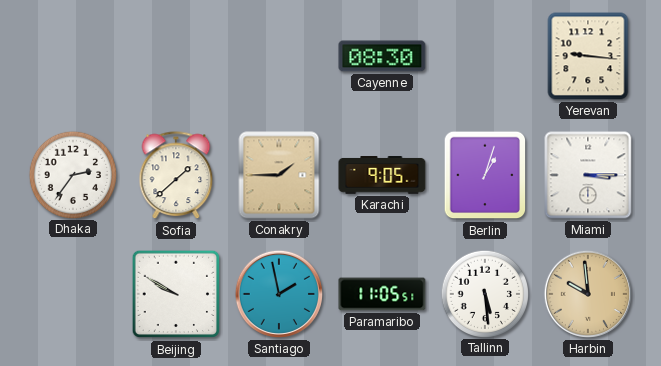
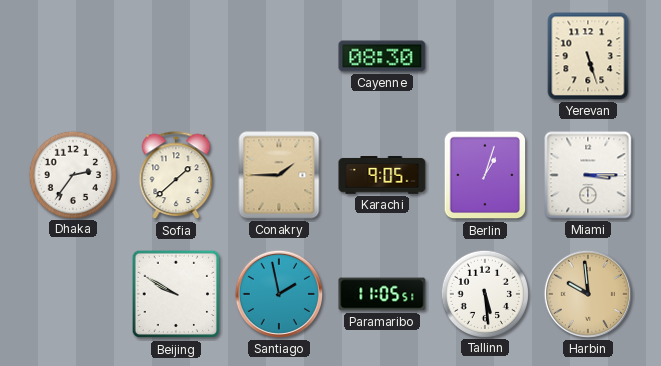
Yerevan: 9:16 -> 5:27 (588, 56)
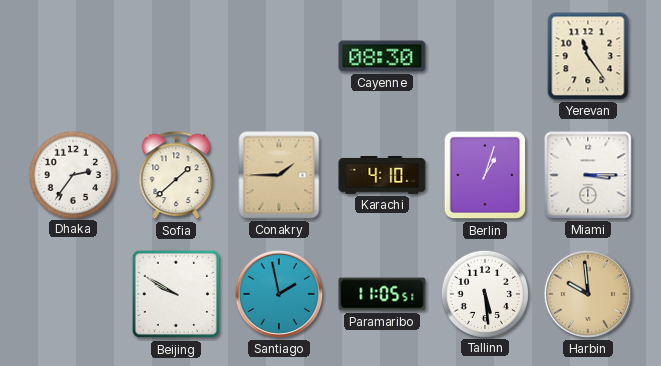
Yerevan: 5:27 -> 11:24 (588, 56)
Karachi: 9:05 -> 4:10 (382, 176)
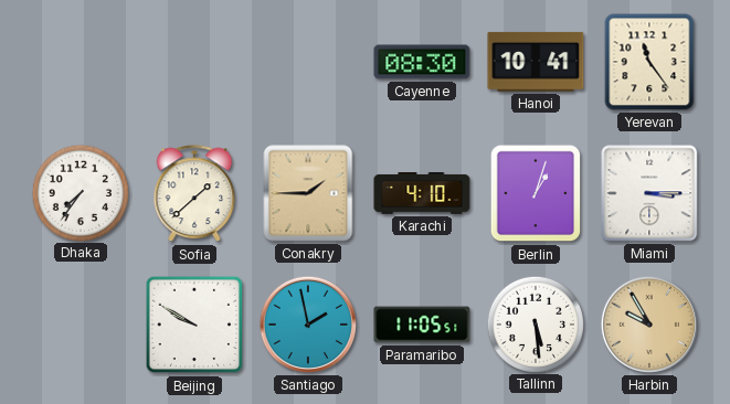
Hanoi: none -> 10:41 (536, 62)
Dhaka: 2:36 -> 7:36 (80, 192)
Harbin: 9:59 -> 9:55 (649, 325)
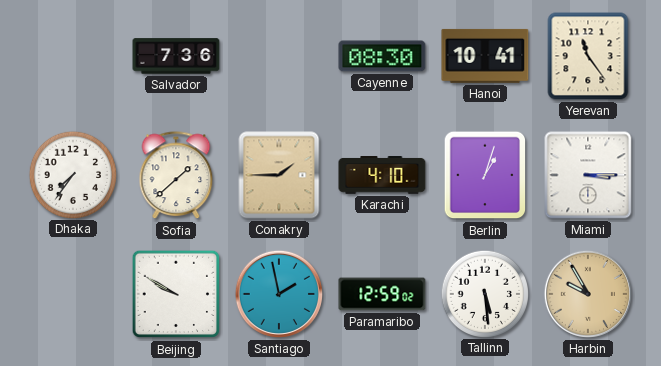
Salvador: none -> 7:36 (176, 56)
Paramaribo: 11:05 -> 12:59 (382, 294)
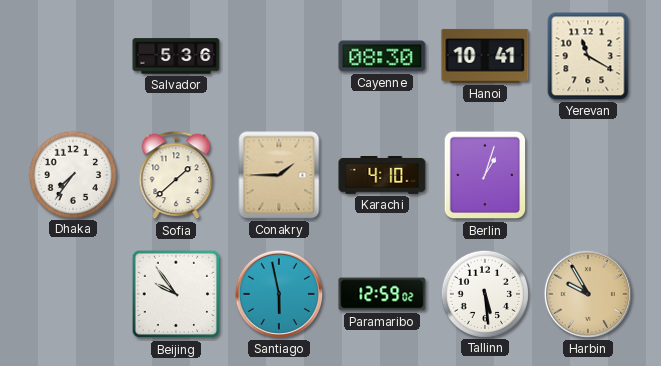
Salvador: 7:36 -> 5:36 (176, 56)
Yerevan: 11:24 -> 11:20 (588, 56)
Miami: 3:15 -> none (588, 175)
Beijing: 9:50 -> 9:54 (176, 294)
Santiago: 1:58 -> 5:58 (279, 294)
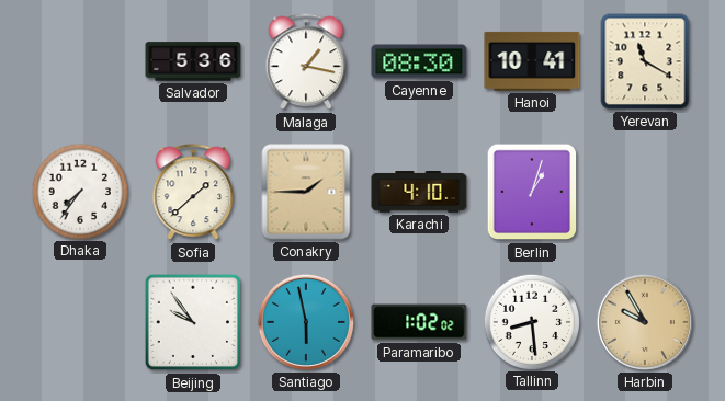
Malaga: none -> 1:17 (306, 62)
Paramaribo: 12:59 -> 1:02 (419, 322)
Tallinn: 5:29 -> 8:29 (531, 321)
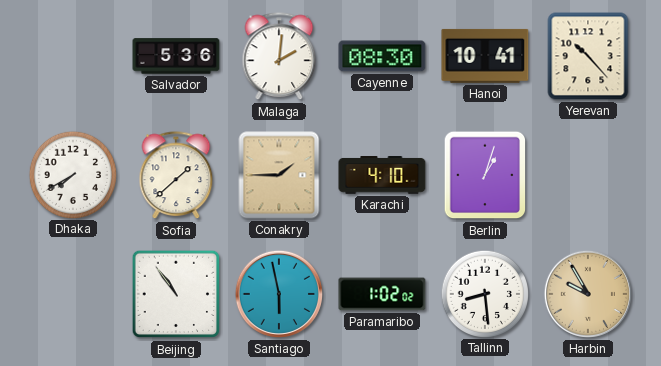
Malaga: 1:17 -> 2:01 (279, 57)
Yerevan: 11:20 -> 10:23 (588, 56)
Dhaka: 7:36 -> 7:40 (72, 174)
Beijing: 9:54 -> 10:54 (176, 294)
